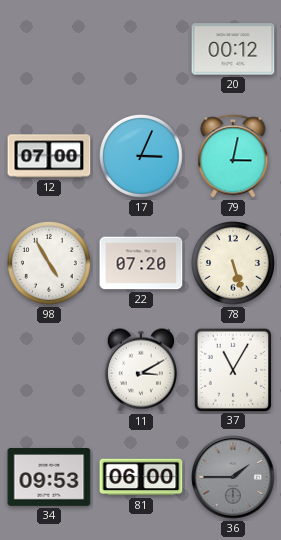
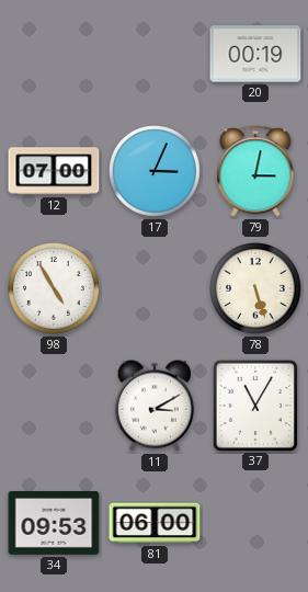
20: 00:12 -> 00:19 (255, 54)
22: 07:20 -> none (141, 263)
36: 1:45 -> none (233, 477)
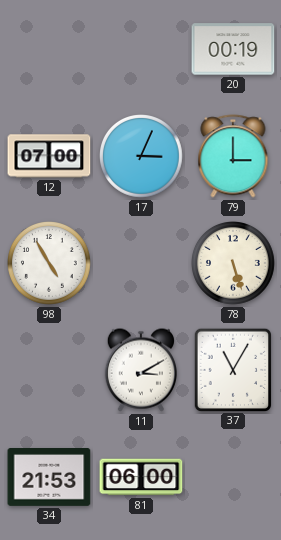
79: 3:02 -> 3:00 (233, 156)
34: 09:53 -> 21:53 (49, 478)
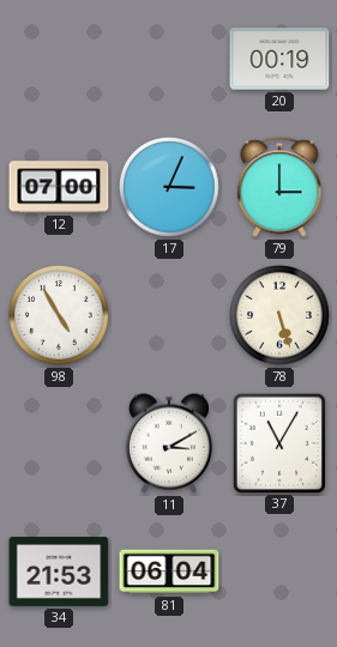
81: 06:00 -> 06:04 (169, 572)
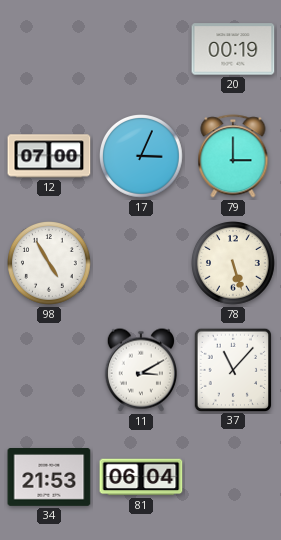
37: 11:05 -> 11:07 (232, 369)
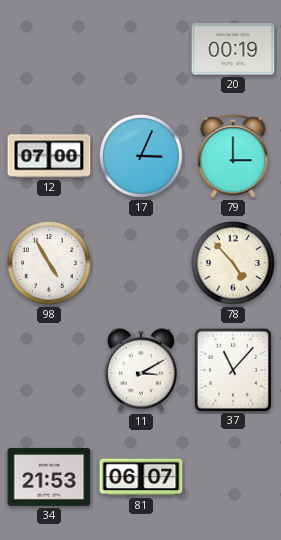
78: 5:27 -> 4:53 (234, 264)
81: 06:04 -> 06:07 (141, 477)
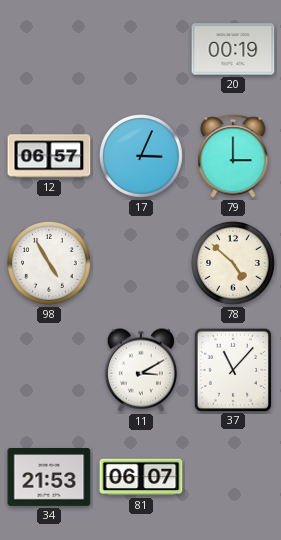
12: 07:00 -> 06:57 (49, 156)
78: 4:53 -> 4:52 (234, 264)
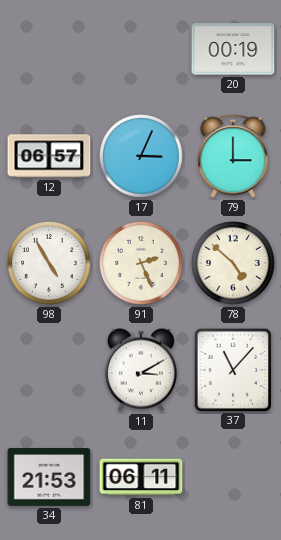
91: none -> 2:26 (142, 264)
81: 06:07 -> 06:11 (141, 477)
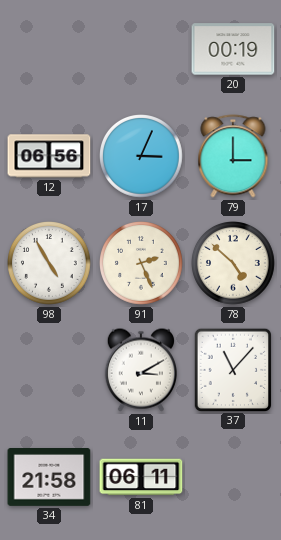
12: 06:57 -> 06:56 (49, 156)
34: 21:53 -> 21:58 (49, 478)
